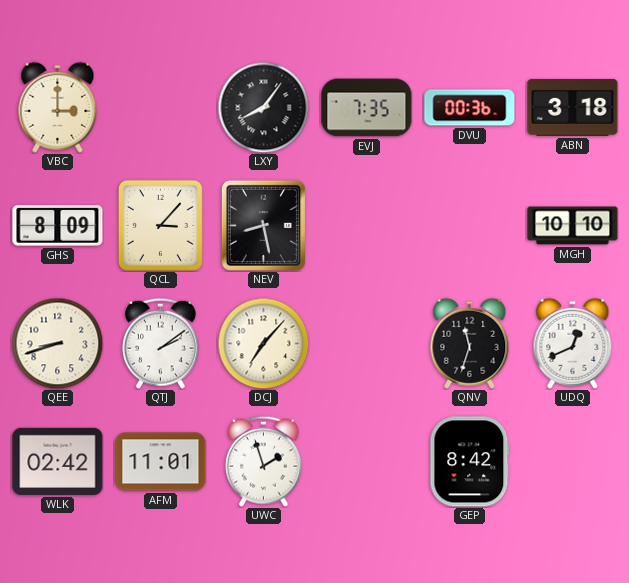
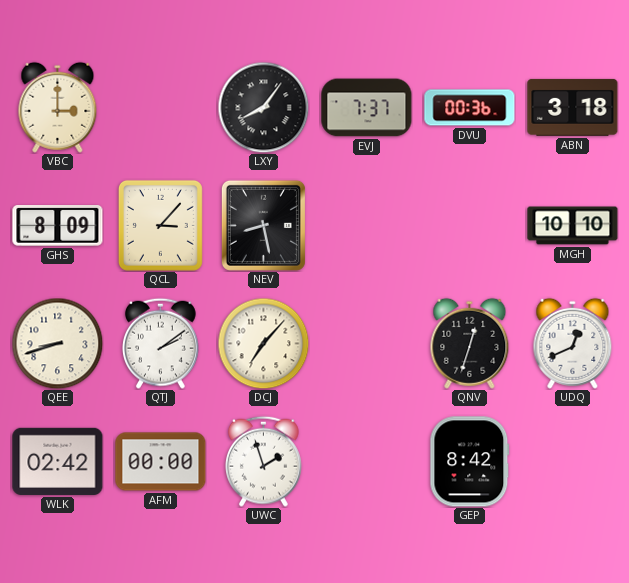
EVJ: 7:35 -> 7:37 (367, 108)
QNV: 11:33 -> 12:33 (470, 343)
AFM: 11:01 -> 00:00 (161, 462)
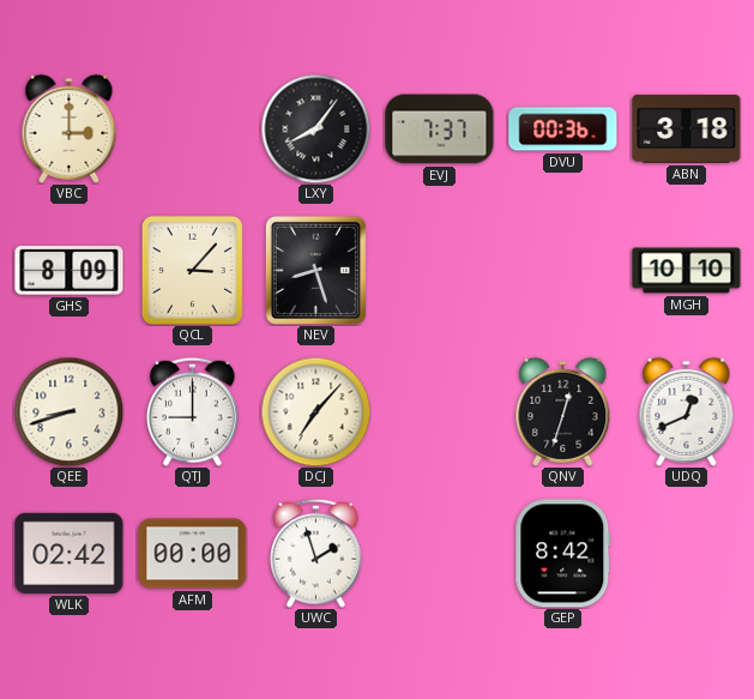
NEV: 8:28 -> 8:27 (315, 270)
QTJ: 2:09 -> 9:00 (192, 411)
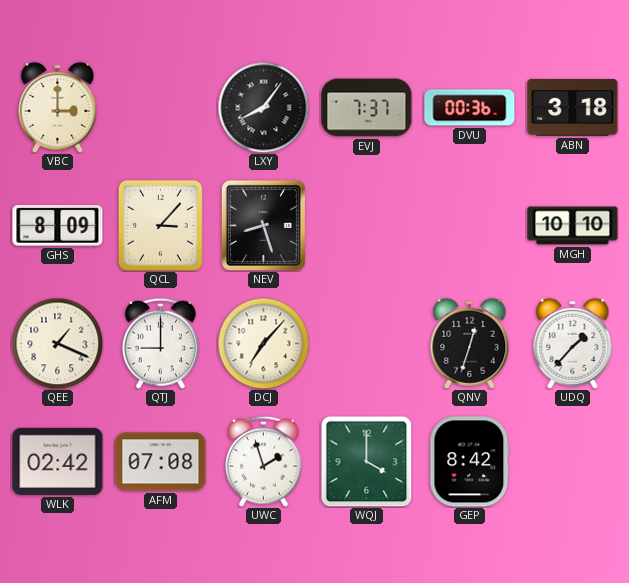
QEE: 8:42 -> 1:19 (57, 343)
UDQ: 12:41 -> 1:37 (573, 343)
AFM: 00:00 -> 07:08 (161, 462)
WQJ: none -> 4:00 (366, 461)
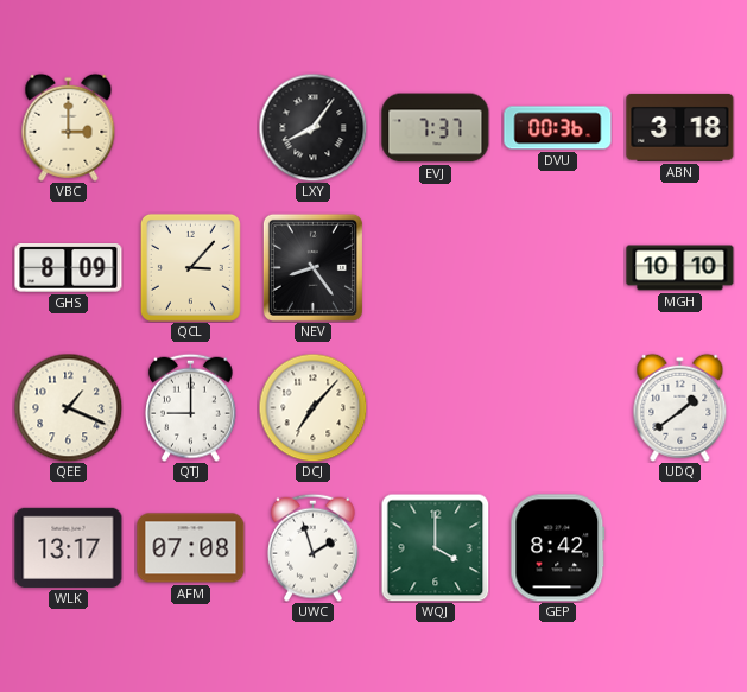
NEV: 8:27 -> 8:24 (312, 267)
QNV: 12:33 -> none (470, 343)
UDQ: 1:37 -> 1:39 (680, 407)
WLK: 02:42 -> 13:17 (69, 547)
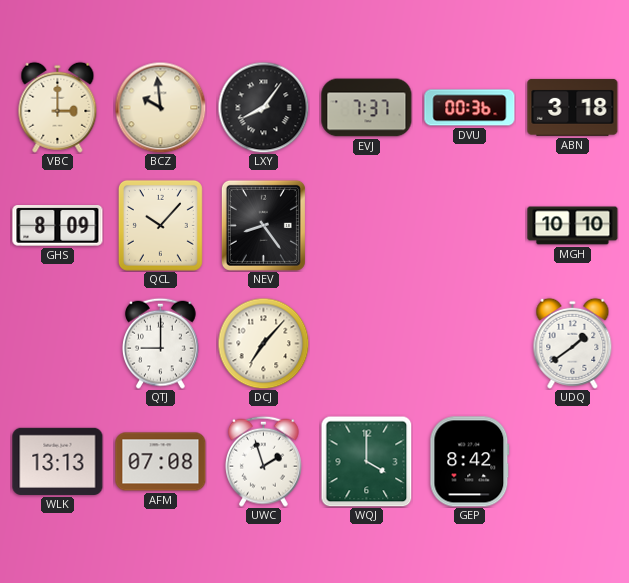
BCZ: none -> 9:59 (160, 107)
QCL: 3:07 -> 10:07 (160, 225)
QEE: 1:19 -> none (68, 407)
WLK: 13:17 -> 13:13 (58, 461)
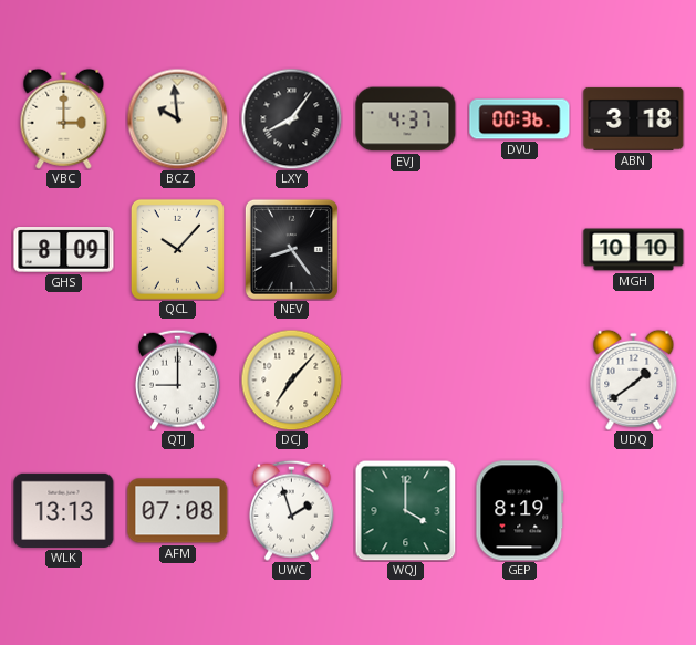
EVJ: 7:37 -> 4:37 (406, 119)
GEP: 8:42 -> 8:19 (520, 511)
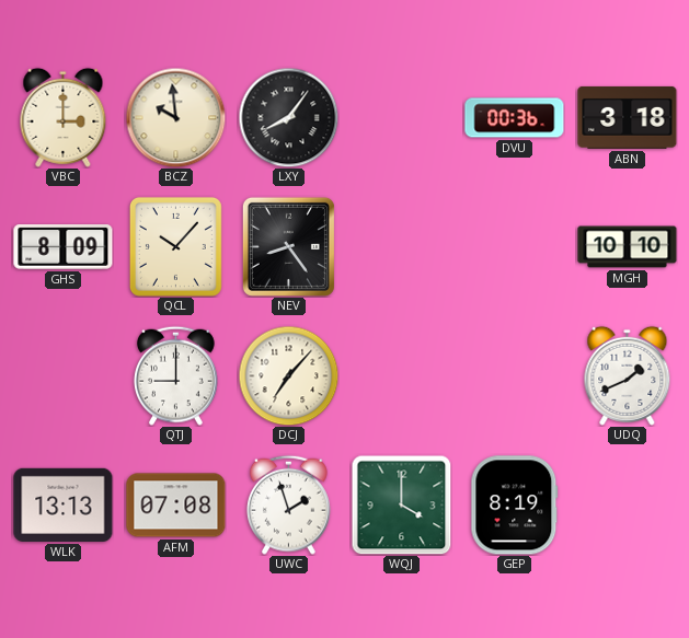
EVJ: 4:37 -> none (406, 119)
UDQ: 1:39 -> 1:41 (628, 375)
